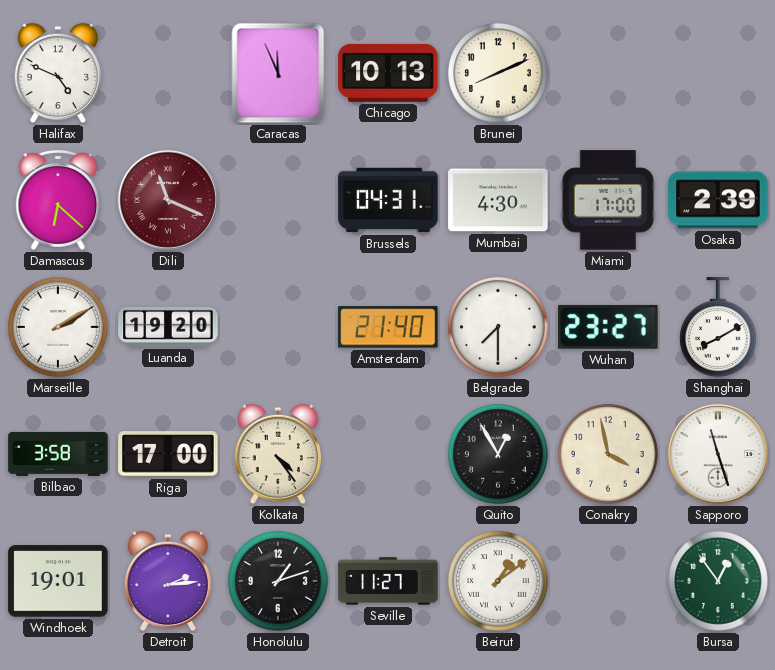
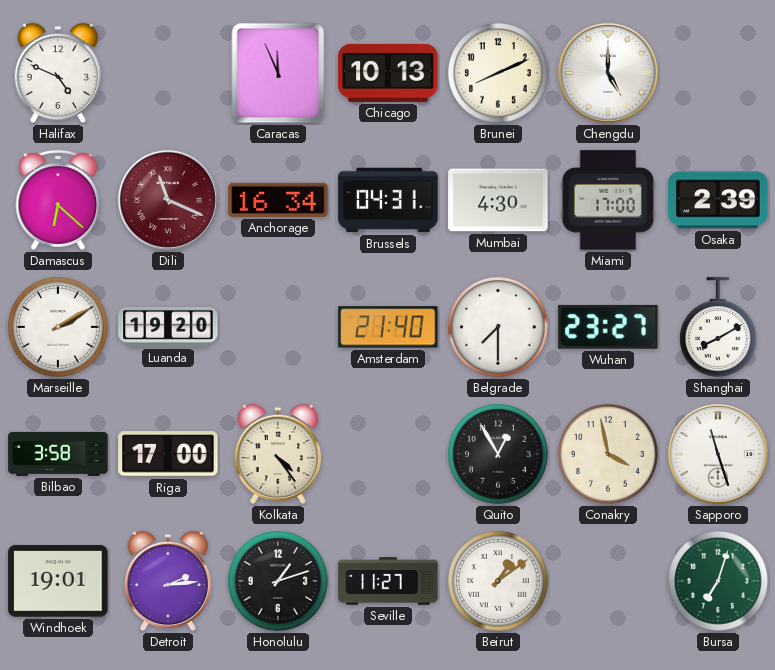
Chengdu: none -> 5:00 (608, 73)
Anchorage: none -> 16:34 (278, 200)
Bursa: 12:54 -> 7:03 (718, 581)
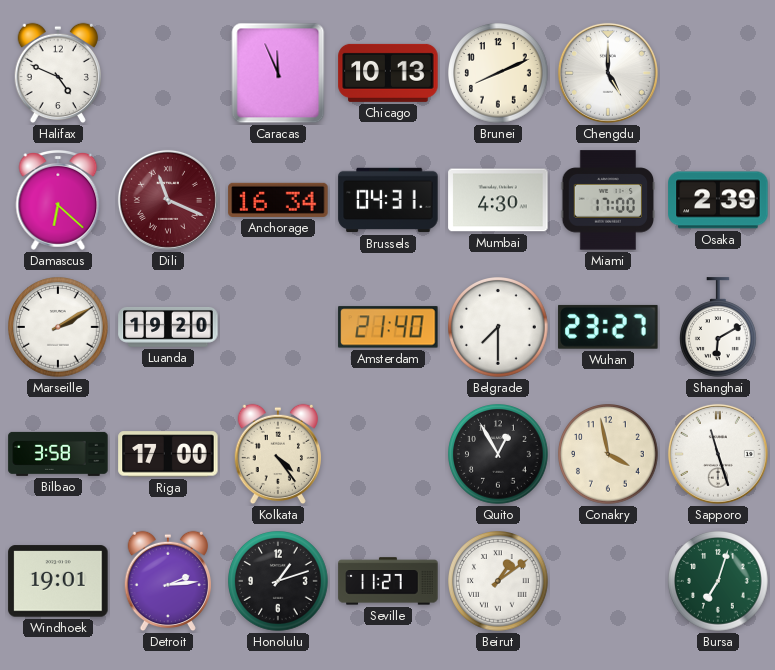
Shanghai: 8:10 -> 6:10 (719, 327)
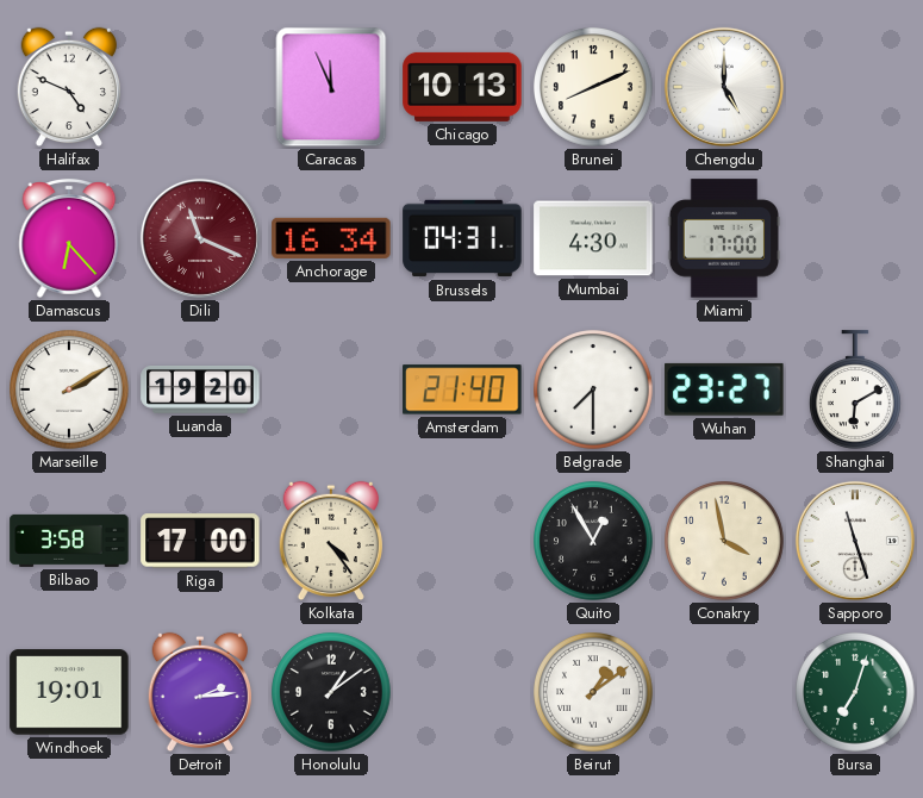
Damascus: 6:22 -> 6:23 (69, 238)
Osaka: 2:39 -> none (718, 200)
Honolulu: 1:12 -> 1:09 (331, 692)
Seville: 11:27 -> none (388, 581)
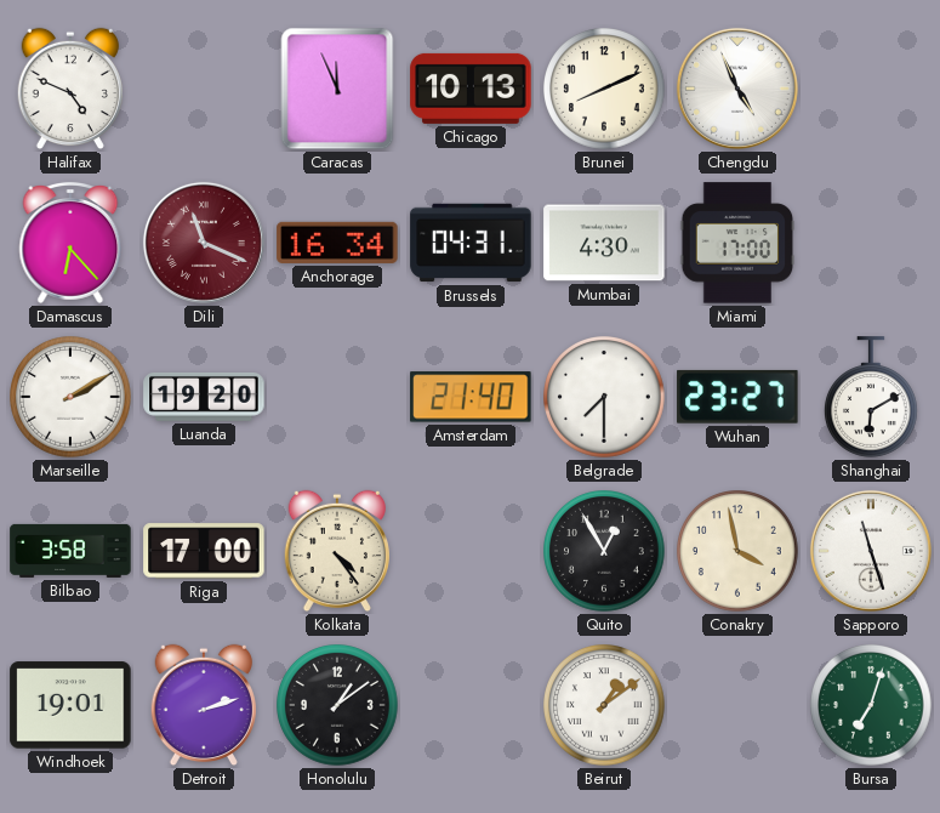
Chengdu: 5:00 -> 4:56 (737, 89)
Detroit: 2:14 -> 2:12 (203, 705)
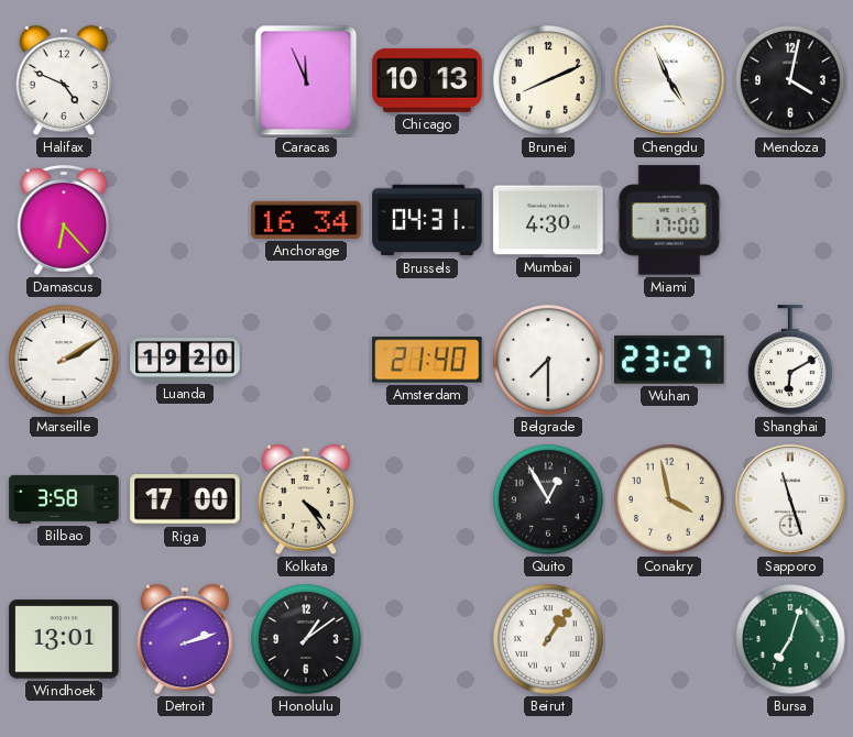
Mendoza: none -> 4:02 (790, 80)
Dili: 11:19 -> none (204, 243)
Windhoek: 19:01 -> 13:01 (64, 639)
Beirut: 1:09 -> 1:06 (548, 639)
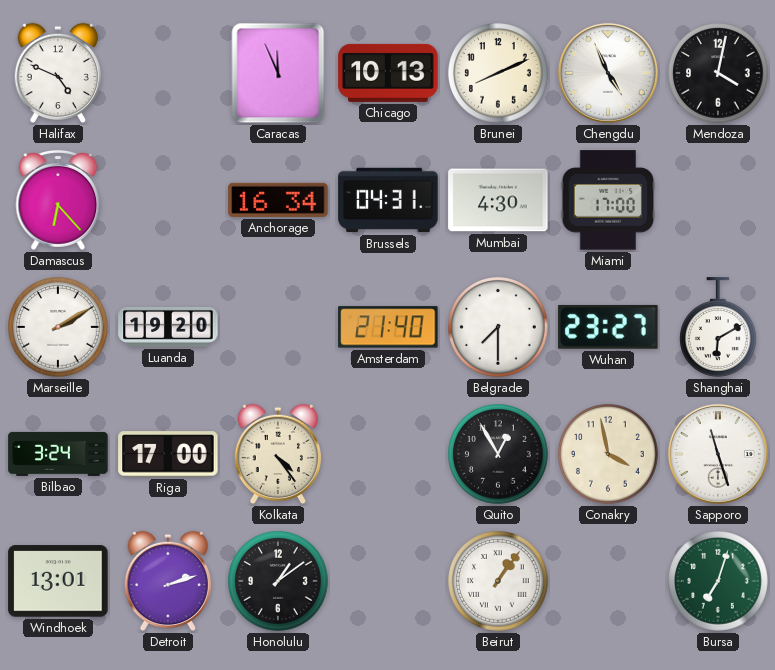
Bilbao: 3:58 -> 3:24 (58, 454)
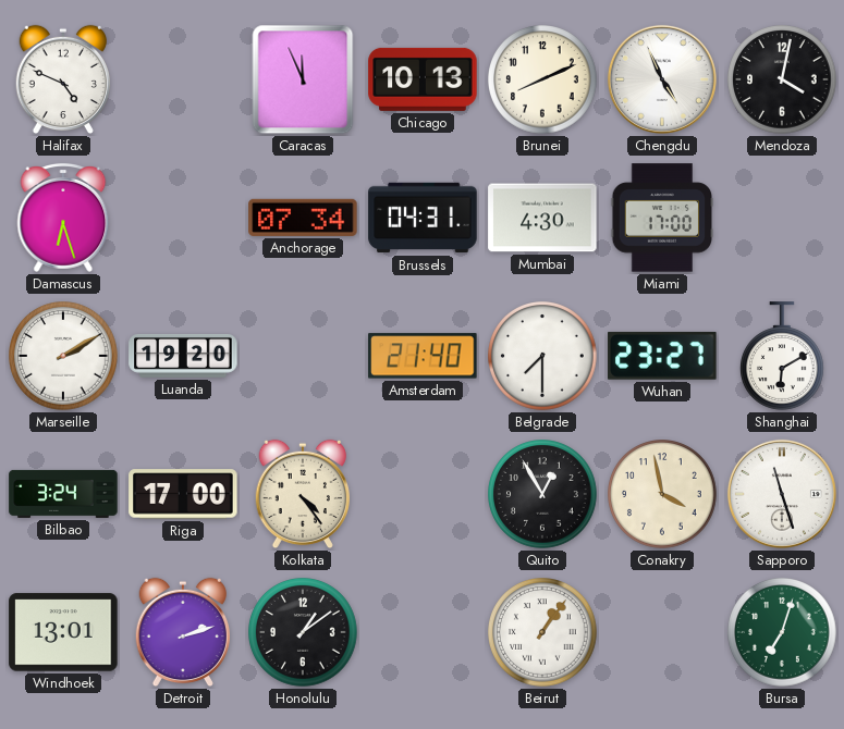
Damascus: 6:23 -> 6:27 (63, 218)
Anchorage: 16:34 -> 07:34 (303, 218)
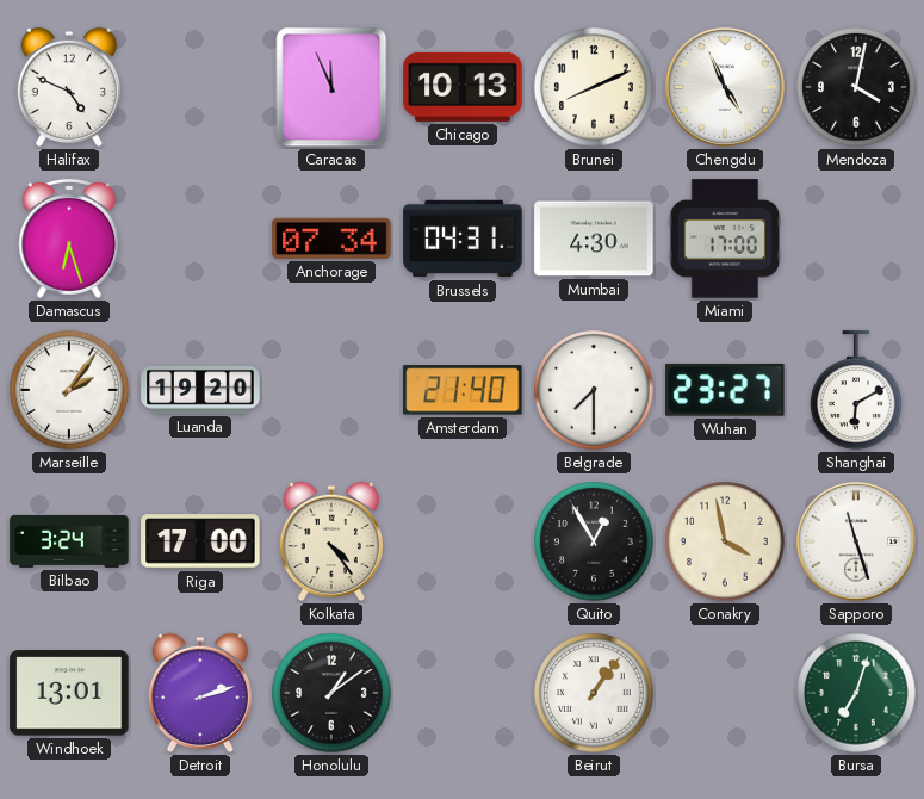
Marseille: 2:10 -> 2:06 (69, 390)
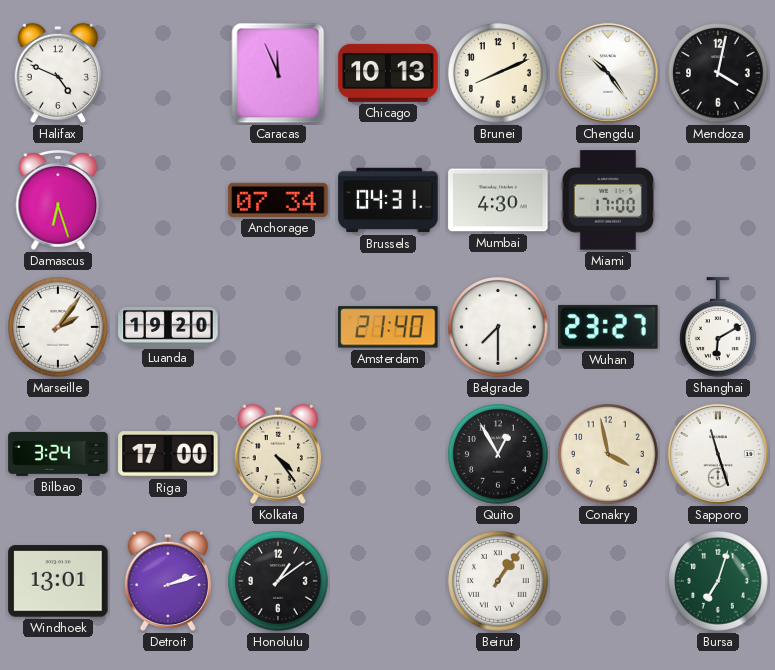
Chengdu: 4:56 -> 10:24 (608, 73)
